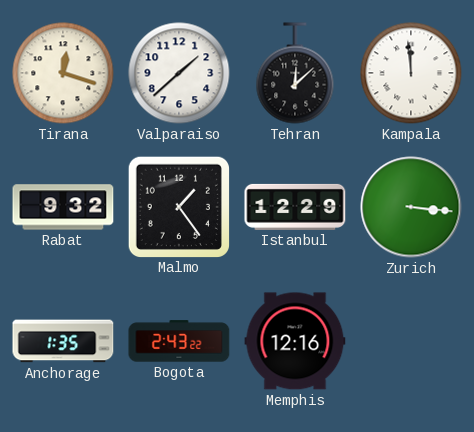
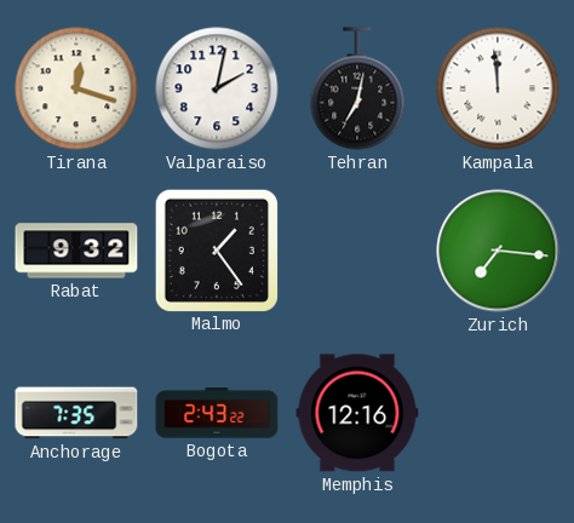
Valparaiso: 1:38 -> 2:02 (217, 88)
Tehran: 12:08 -> 7:02 (357, 88)
Istanbul: 12:29 -> none (295, 207)
Zurich: 3:16 -> 7:16 (498, 251)
Anchorage: 1:35 -> 7:35 (76, 413)
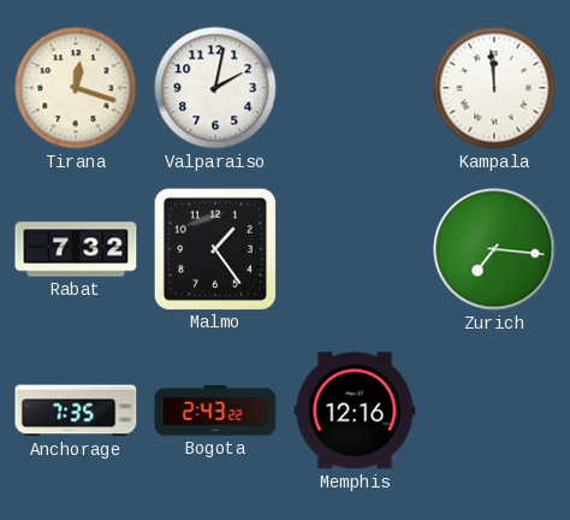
Tehran: 7:02 -> none (357, 88)
Rabat: 9:32 -> 7:32 (76, 249)
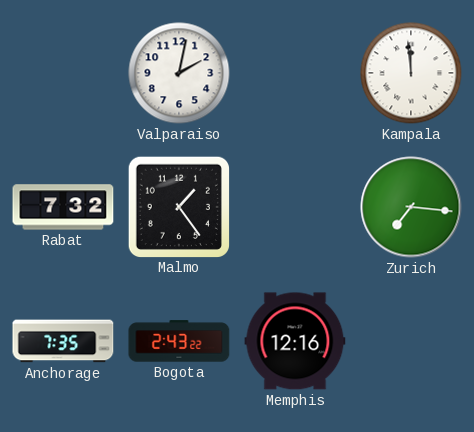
Tirana: 12:18 -> none (76, 88)
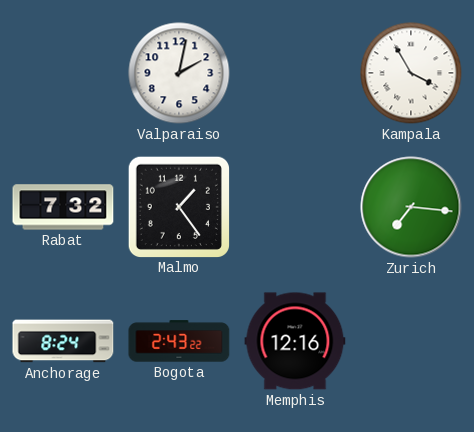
Kampala: 11:59 -> 3:55 (411, 73)
Anchorage: 7:35 -> 8:24 (63, 341)
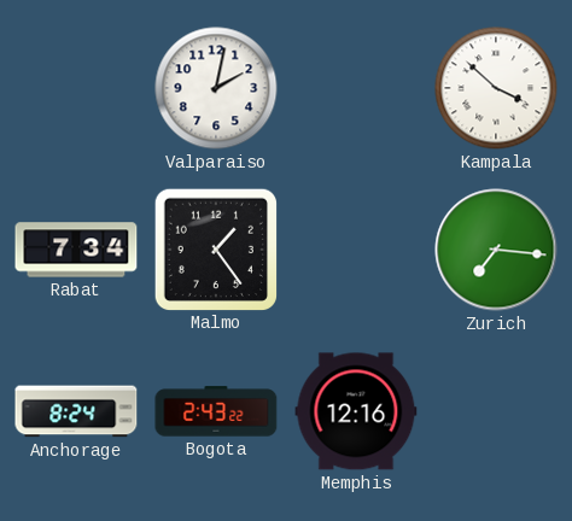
Kampala: 3:55 -> 3:52 (496, 88)
Rabat: 7:32 -> 7:34 (76, 250)
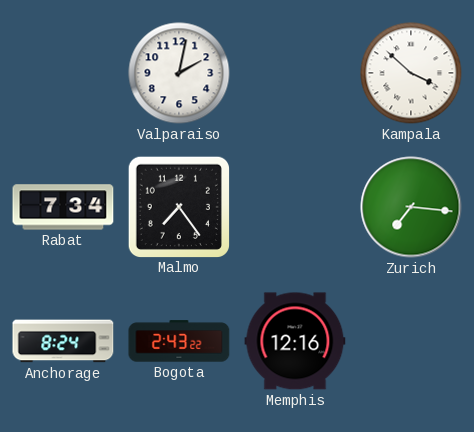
Malmo: 1:24 -> 7:24 (178, 206)
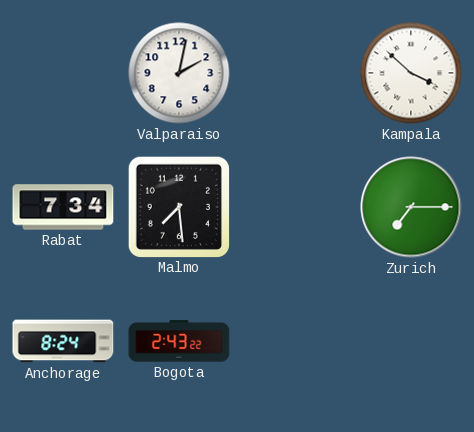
Malmo: 7:24 -> 7:29 (178, 206)
Zurich: 7:16 -> 7:15 (411, 207)
Memphis: 12:16 -> none (295, 341)
